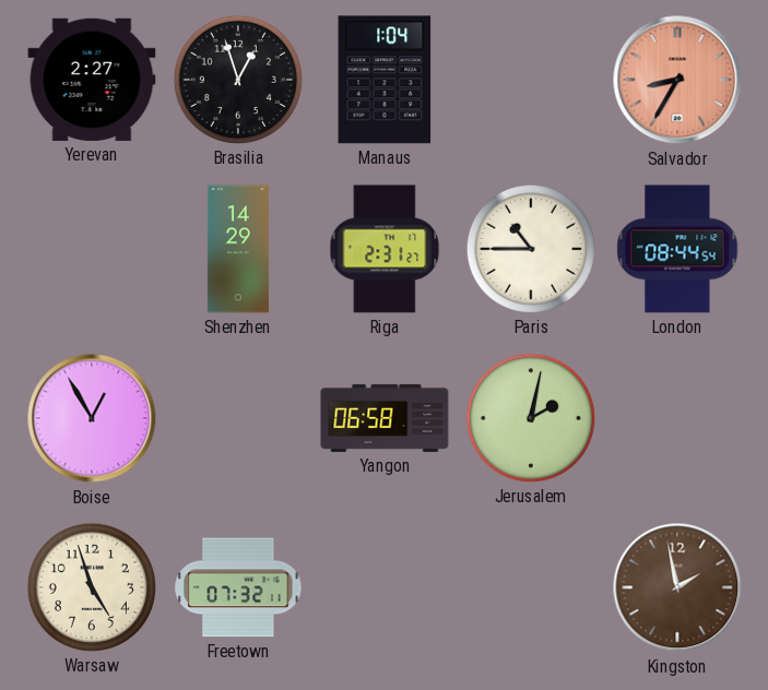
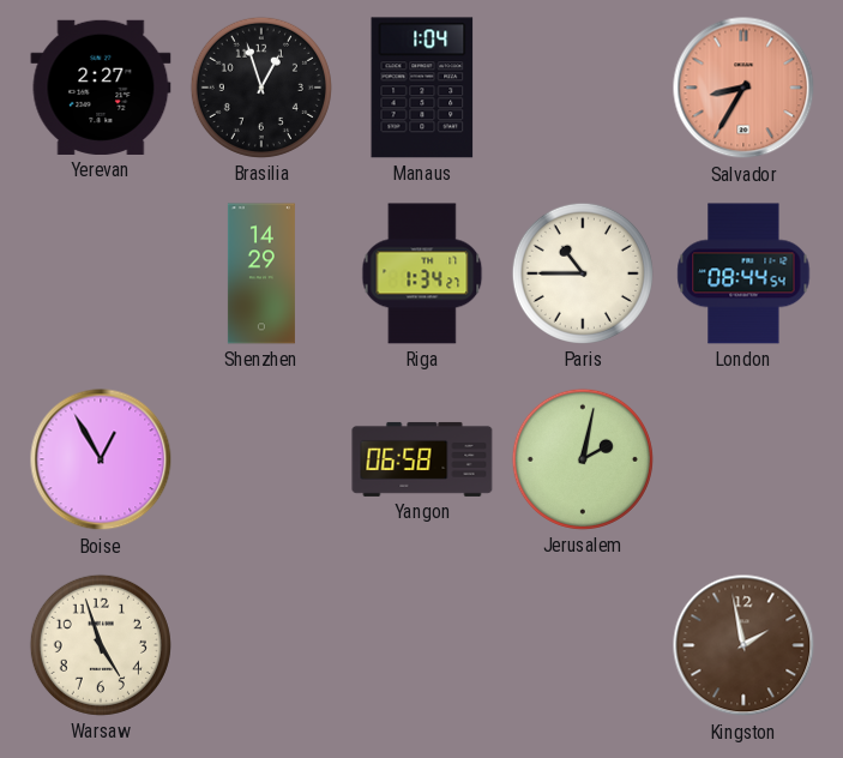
Riga: 2:31 -> 1:34 (422, 273)
Freetown: 07:32 -> none (238, 587)
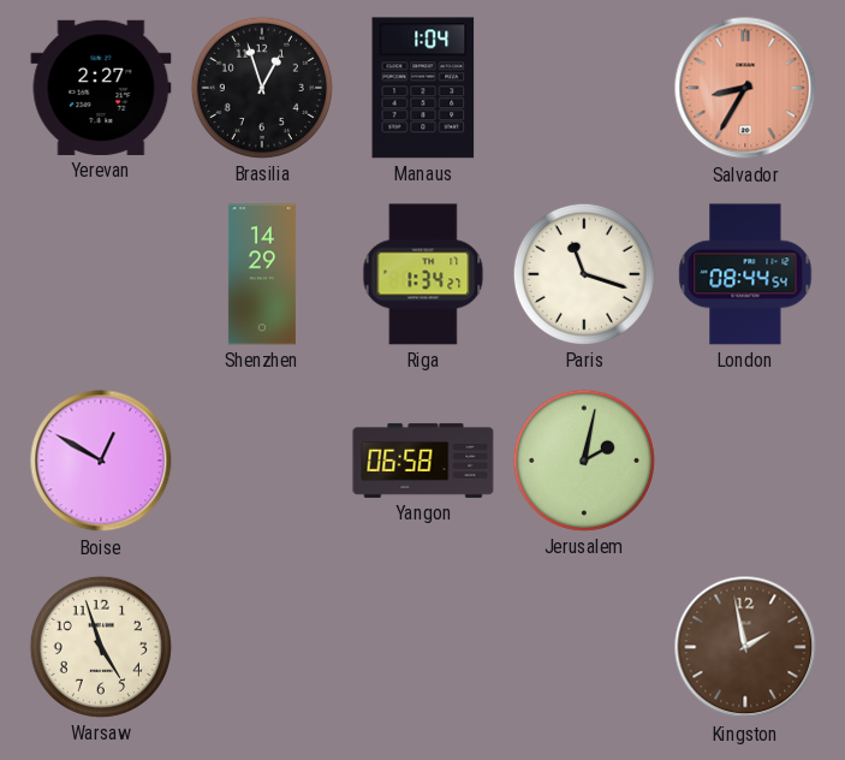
Paris: 10:45 -> 11:18 (584, 274)
Boise: 12:55 -> 12:50 (101, 461)
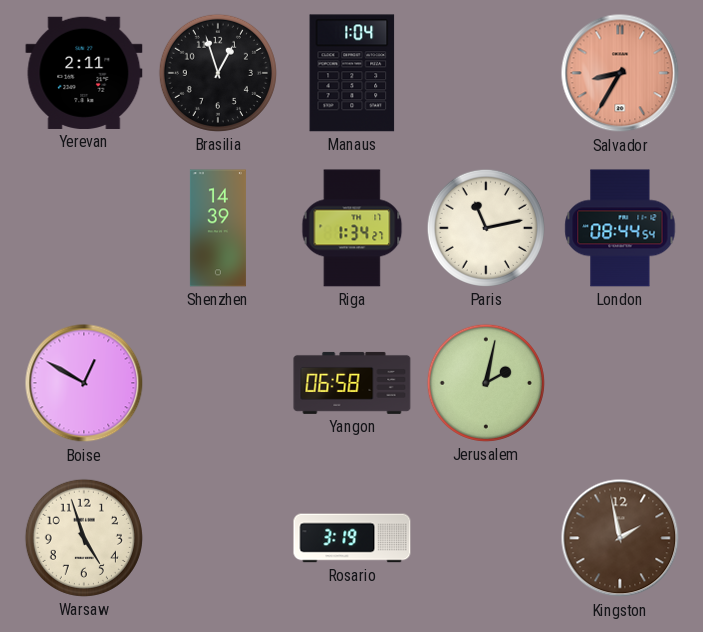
Yerevan: 2:27 -> 2:11 (84, 73)
Shenzhen: 14:29 -> 14:39 (218, 228)
Paris: 11:18 -> 11:13 (486, 228)
Rosario: none -> 3:19 (352, 538)
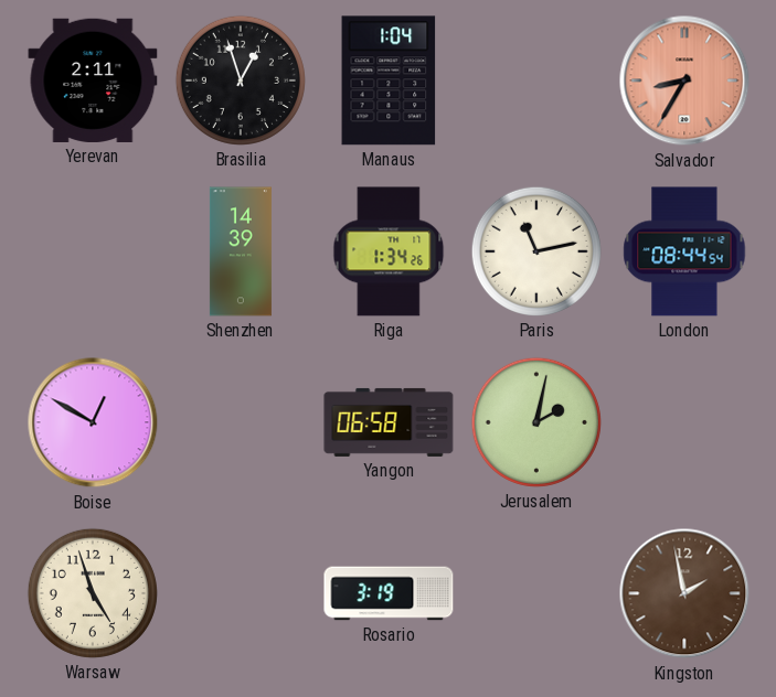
Riga: 1:34:27 -> 1:34:26 (389, 251)
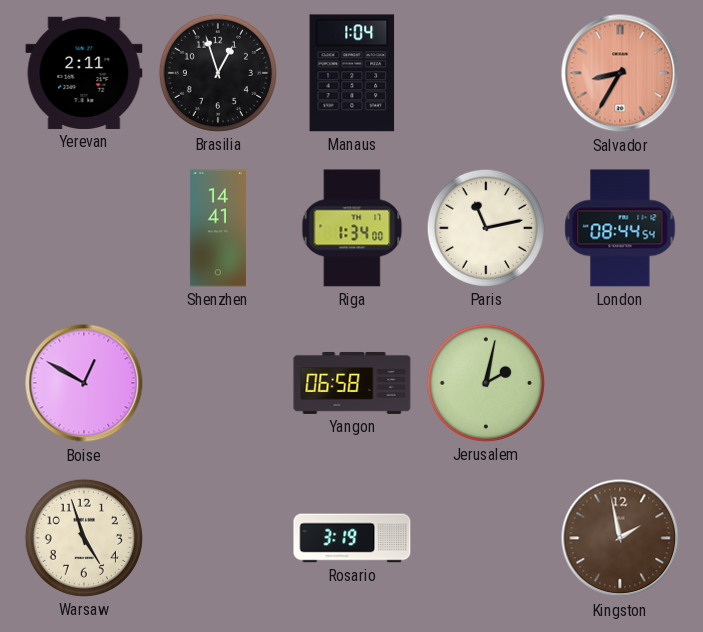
Shenzhen: 14:39 -> 14:41 (218, 228)
Riga: 1:34:26 -> 1:34:00 (352, 228)
